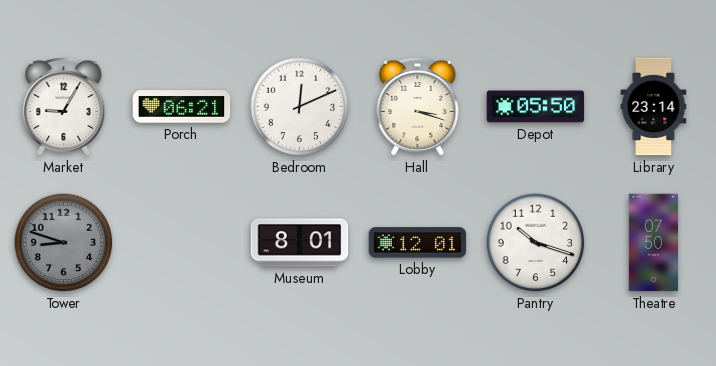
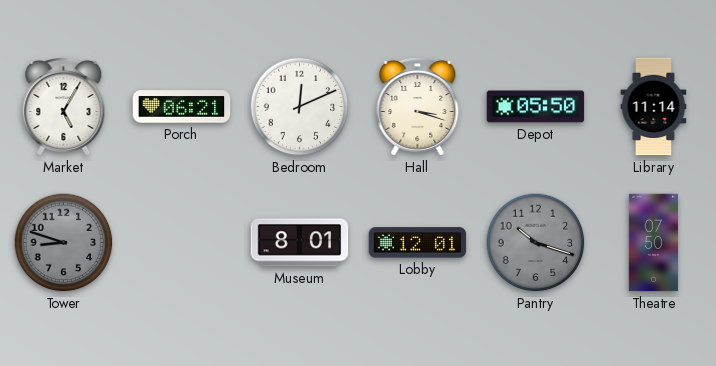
Market: 9:05 -> 5:05 (64, 106)
Library: 23:14 -> 11:14 (654, 107)
Pantry dial: white -> grey (536, 243)
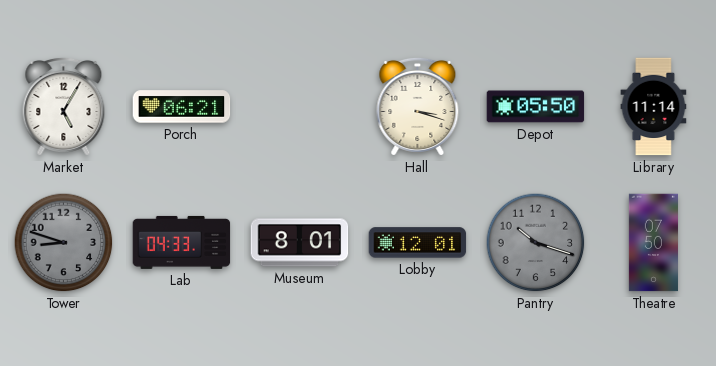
Bedroom: 12:11 -> none (300, 107)
Lab: none -> 04:33 (182, 242)
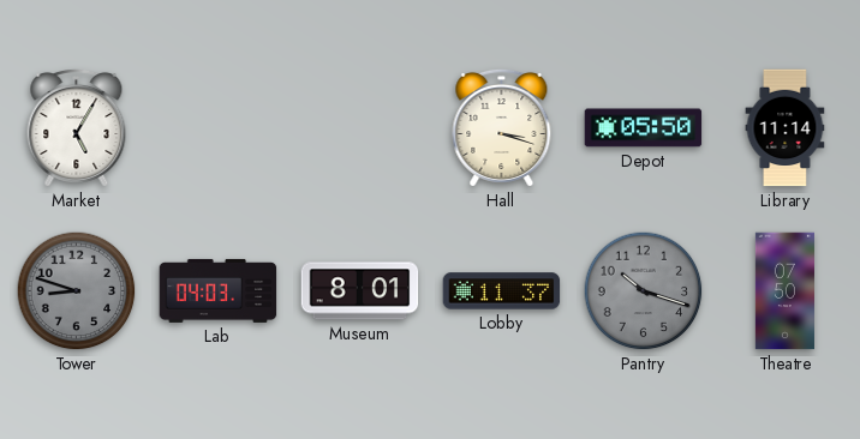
Porch: 06:21 -> none (182, 107)
Lab: 04:33 -> 04:03 (219, 290)
Lobby: 12:01 -> 11:37 (502, 291)
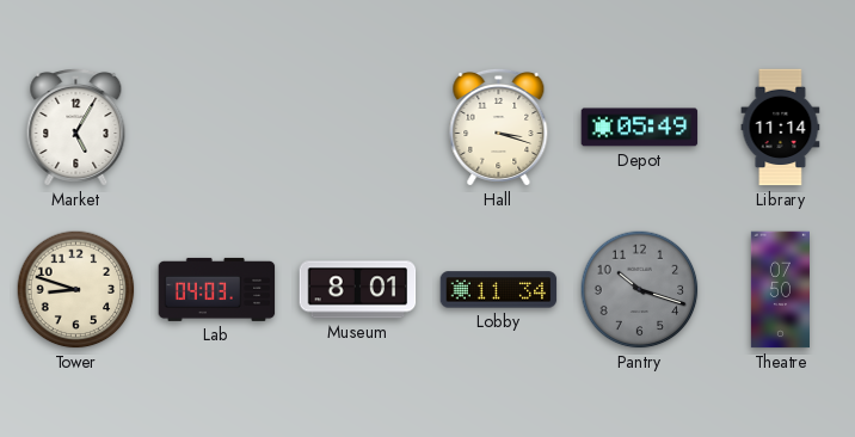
Depot: 05:50 -> 05:49 (640, 128)
Tower dial: grey -> cream (76, 290)
Lobby: 11:37 -> 11:34 (499, 290)
